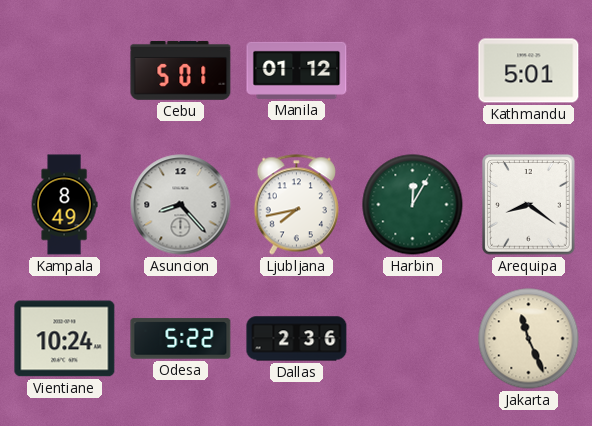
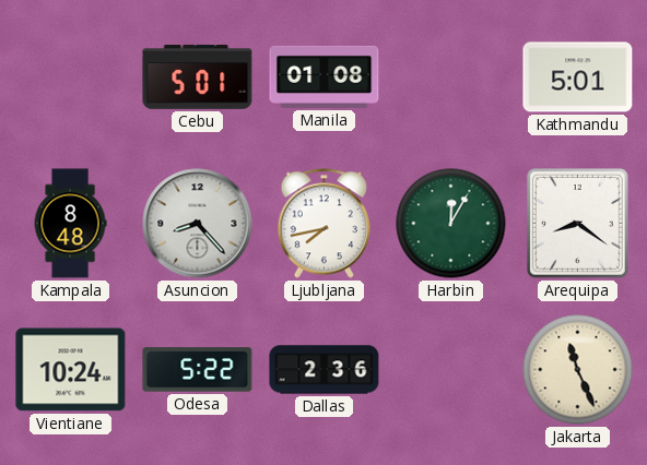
Manila: 01:12 -> 01:08 (325, 76)
Kampala: 8:49 -> 8:48 (70, 224)
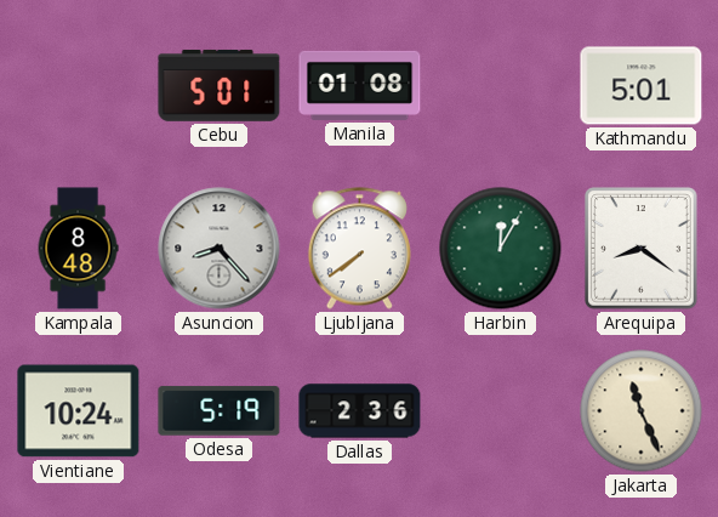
Ljubljana: 7:43 -> 7:39 (359, 249)
Odesa: 5:22 -> 5:19 (220, 411)
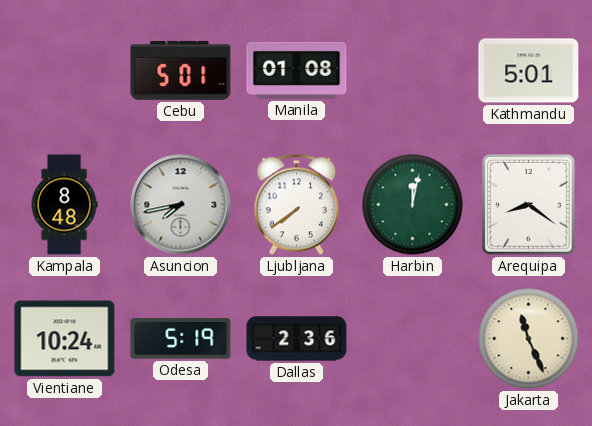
Asuncion: 8:23 -> 7:43 (181, 205)
Harbin: 12:05 -> 12:02 (413, 205)
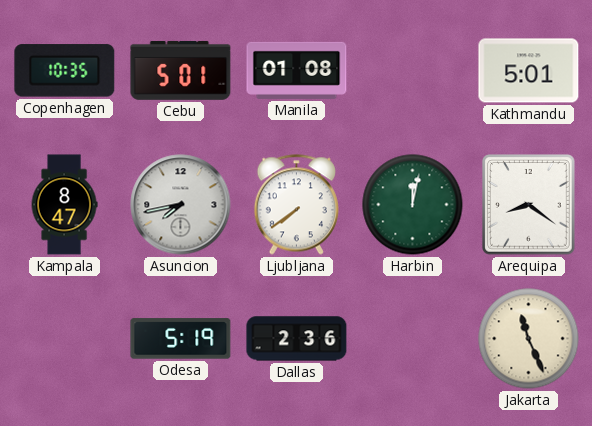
Copenhagen: none -> 10:35 (65, 71)
Kampala: 8:48 -> 8:47 (64, 205)
Vientiane: 10:24 -> none (65, 339)
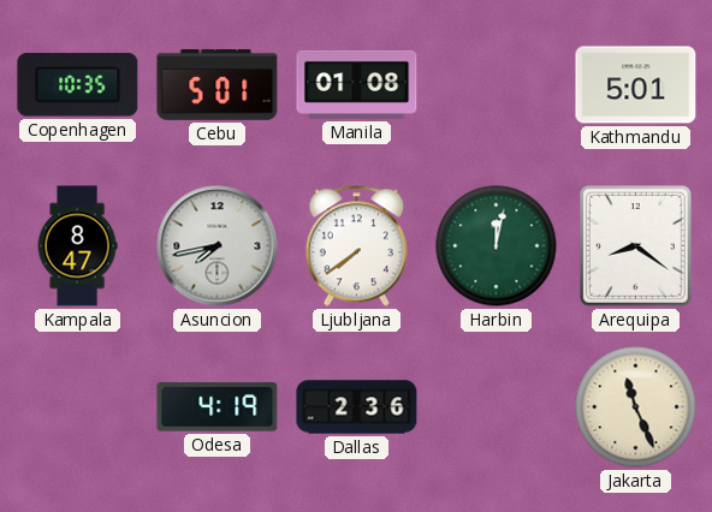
Odesa: 5:19 -> 4:19 (218, 407)
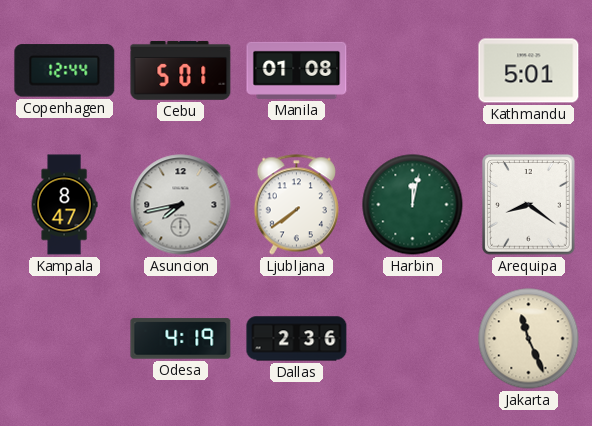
Copenhagen: 10:35 -> 12:44 (65, 71)
